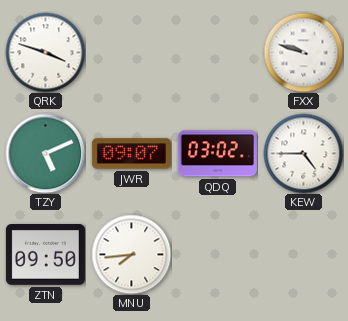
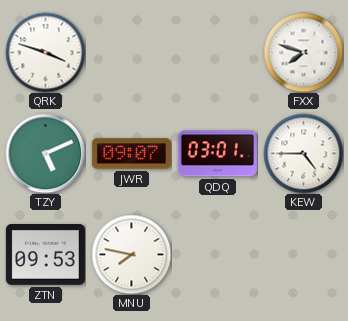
FXX: 9:48 -> 7:48 (303, 52)
QDQ: 03:02 -> 03:01 (217, 154)
ZTN: 09:50 -> 09:53 (45, 255)
MNU: 7:44 -> 7:47 (131, 254)
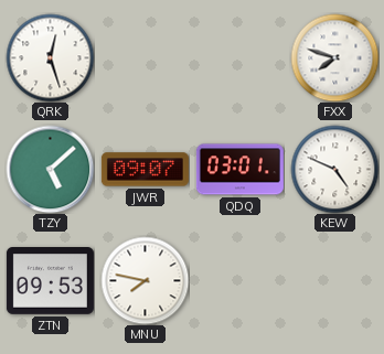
QRK: 3:48 -> 12:27 (50, 57)
TZY: 5:11 -> 5:08 (50, 169)
KEW: 4:45 -> 4:49 (334, 169)
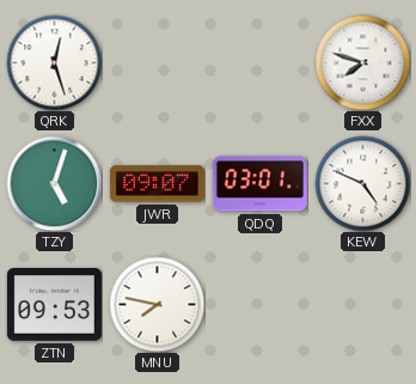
TZY: 5:08 -> 5:03 (54, 183)
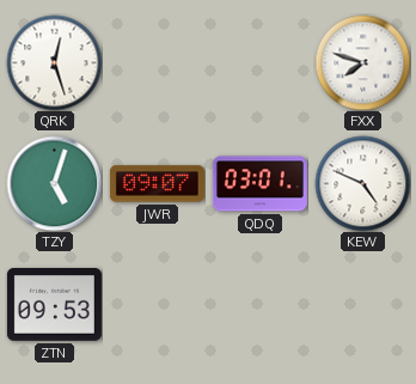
MNU: 7:47 -> none (157, 304)
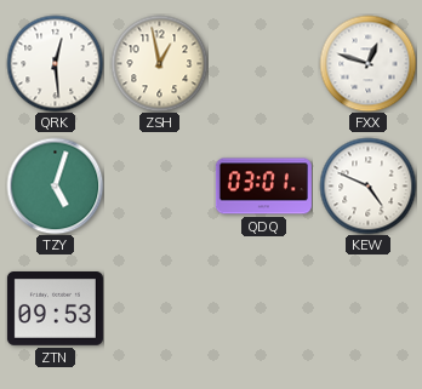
QRK: 12:27 -> 12:29 (55, 63)
ZSH: none -> 12:58 (159, 63)
FXX: 7:48 -> 12:48 (367, 63)
JWR: 09:07 -> none (157, 184)
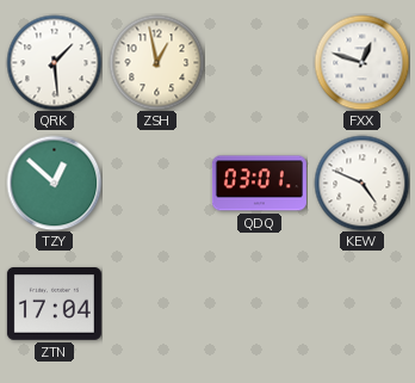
QRK: 12:29 -> 1:29 (54, 62)
TZY: 5:03 -> 12:52 (54, 183)
ZTN: 09:53 -> 17:04 (54, 304)
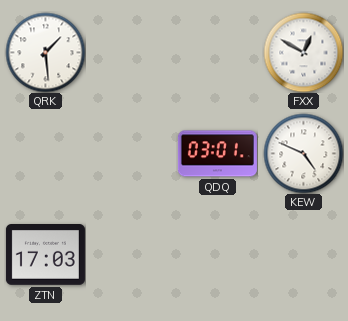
ZSH: 12:58 -> none (156, 62)
FXX: 12:48 -> 12:50 (303, 52)
TZY: 12:52 -> none (54, 183)
ZTN: 17:04 -> 17:03 (45, 255)
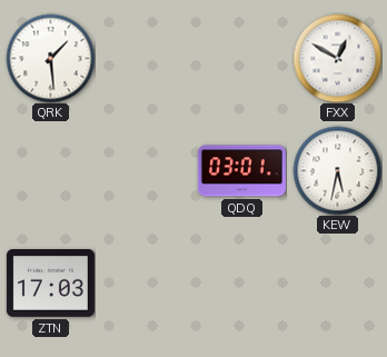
KEW: 4:49 -> 5:32 (337, 170)
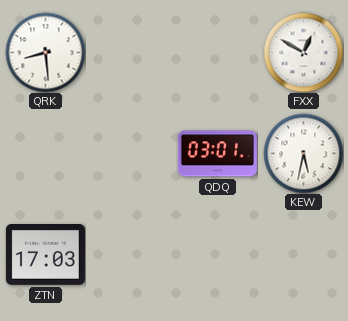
QRK: 1:29 -> 8:29 (45, 52)
